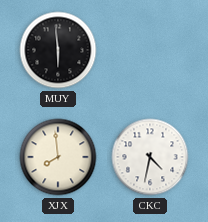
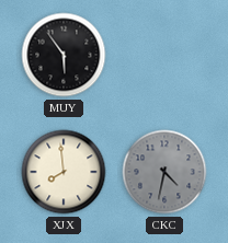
MUY: 5:59 -> 5:54 (64, 55)
CKC dial: white -> grey (164, 172)
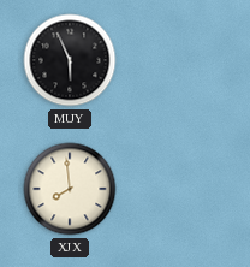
MUY: 5:54 -> 5:56 (70, 60)
CKC: 4:32 -> none (164, 172)
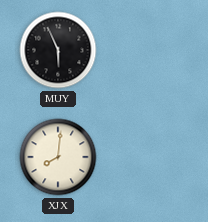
XJX: 7:59 -> 8:01 (58, 157)
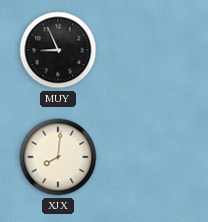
MUY: 5:56 -> 8:56 (58, 50)
